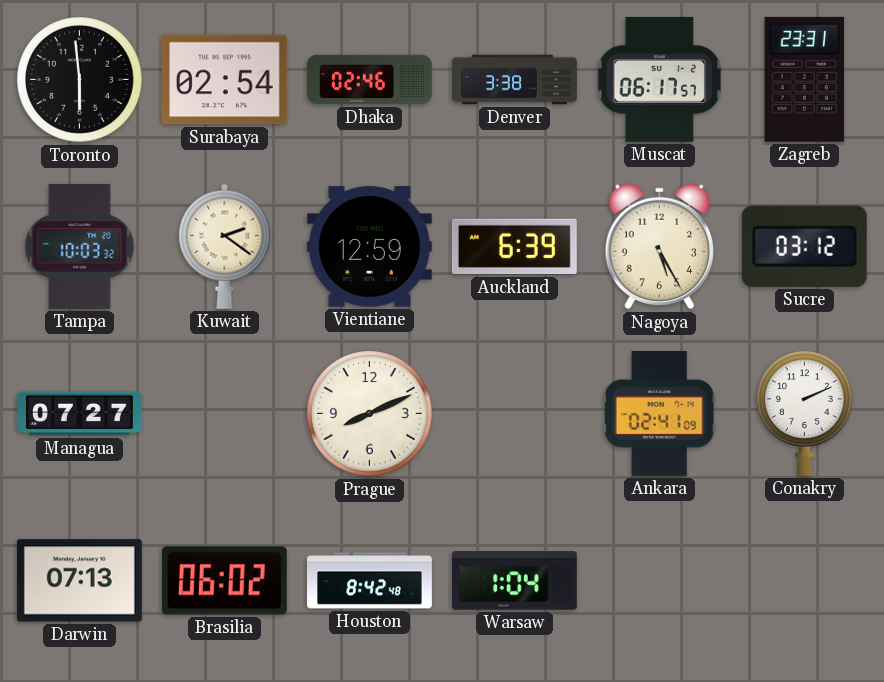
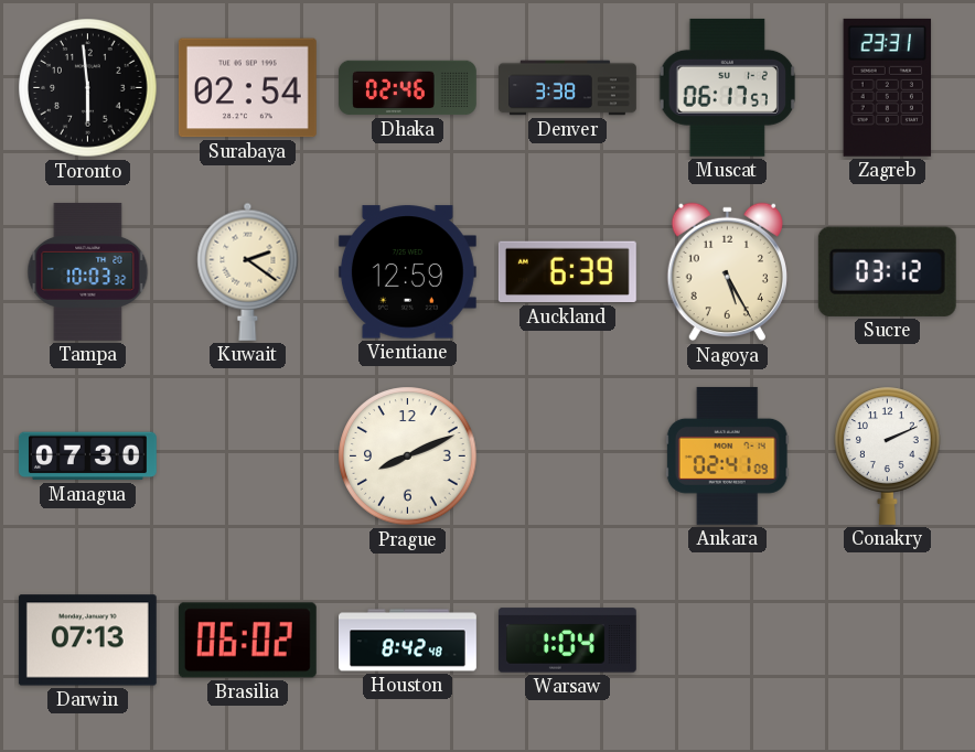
Managua: 07:27 -> 07:30 (87, 456)
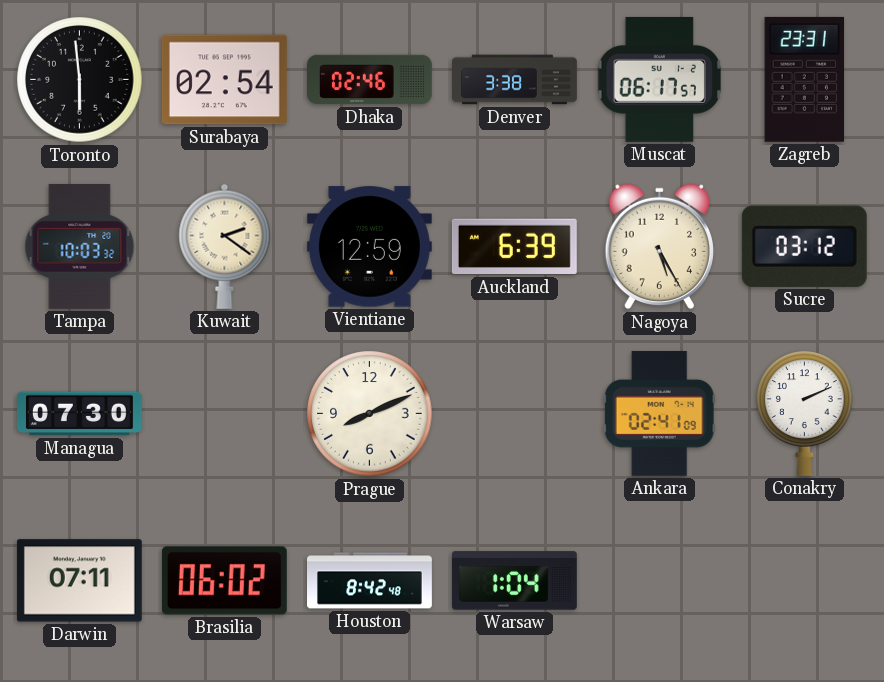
Darwin: 07:13 -> 07:11 (79, 581)
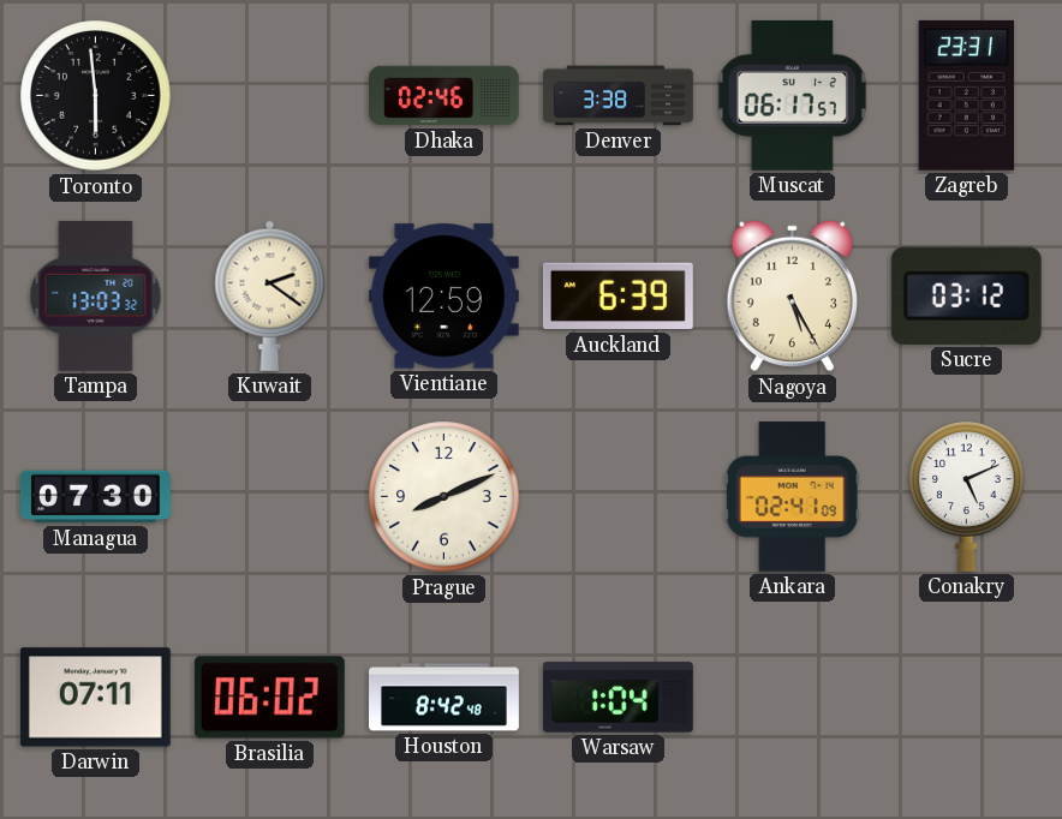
Surabaya: 02:54 -> none (224, 80)
Tampa: 10:03 -> 13:03 (96, 295)
Conakry: 2:11 -> 5:11 (967, 496)
